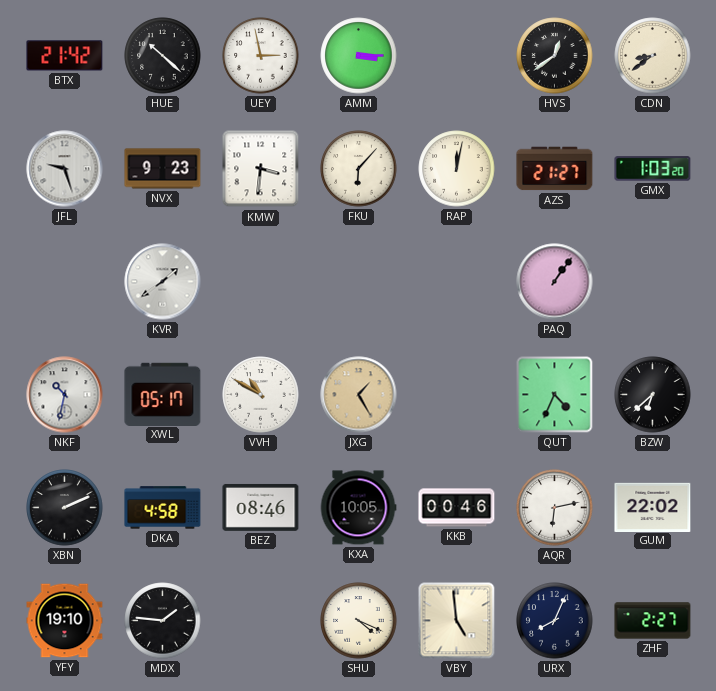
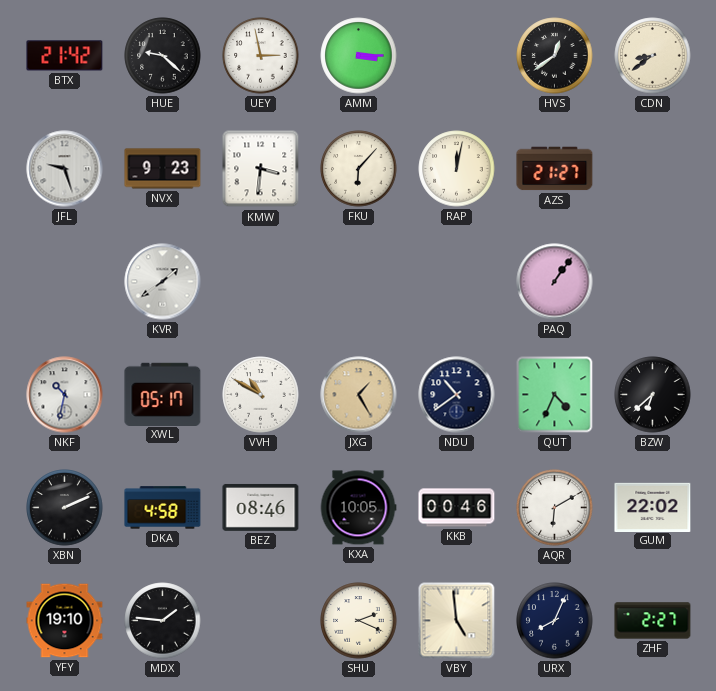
HUE: 10:22 -> 9:22 (163, 56)
GMX: 1:03 -> none (653, 169)
NDU: none -> 10:39 (457, 395)
AQR: 6:13 -> 6:10 (555, 508)
SHU: 4:19 -> 2:19 (359, 621)
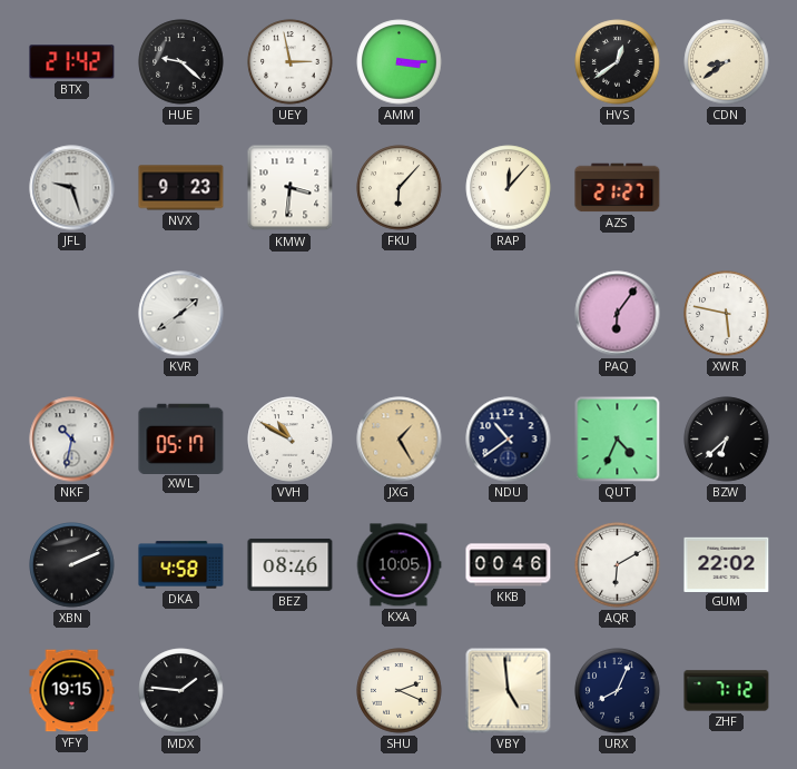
RAP: 12:02 -> 12:07 (509, 188)
PAQ: 1:06 -> 6:06 (618, 314)
XWR: none -> 5:47 (727, 314)
YFY: 19:10 -> 19:15 (72, 691)
ZHF: 2:27 -> 7:12 (727, 691)
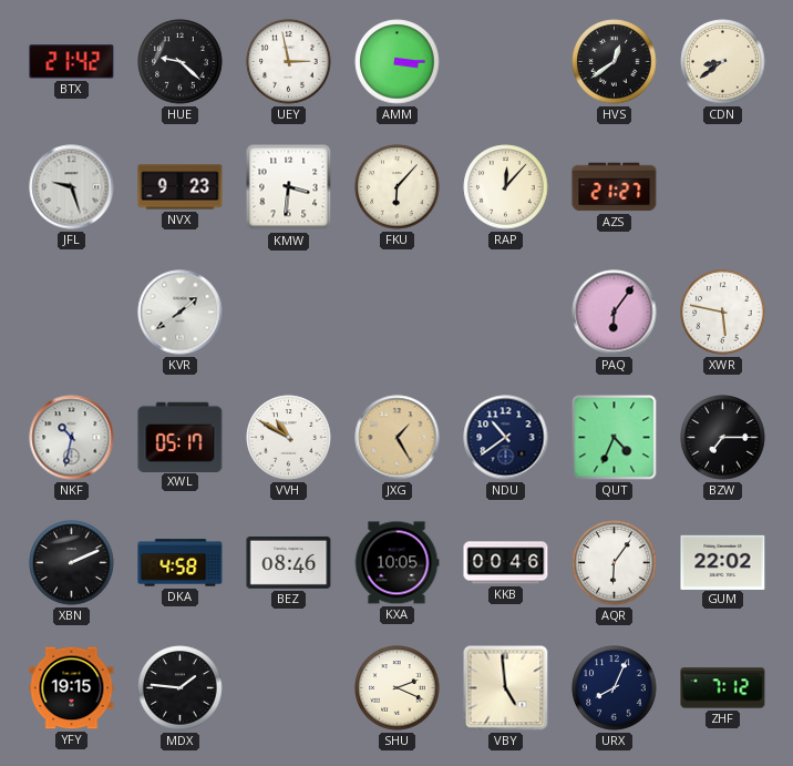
BZW: 6:38 -> 7:15 (723, 438)
AQR: 6:10 -> 6:06 (615, 563)
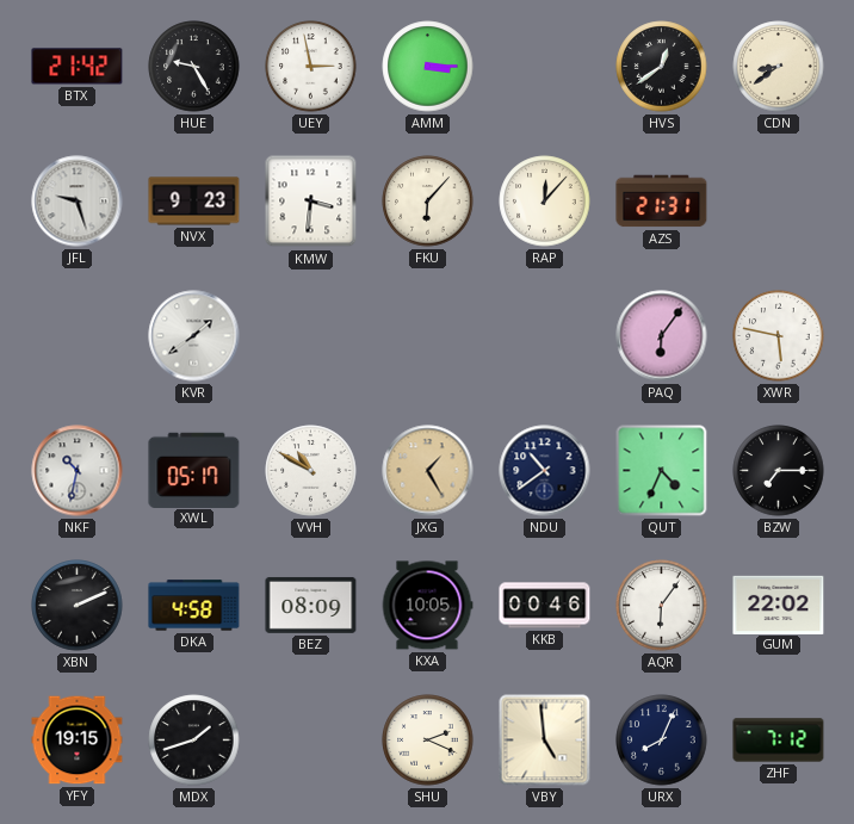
HUE: 9:22 -> 9:25 (194, 67)
AZS: 21:27 -> 21:31 (662, 202)
BEZ: 08:46 -> 08:09 (311, 605)
MDX: 1:46 -> 1:42 (194, 741)
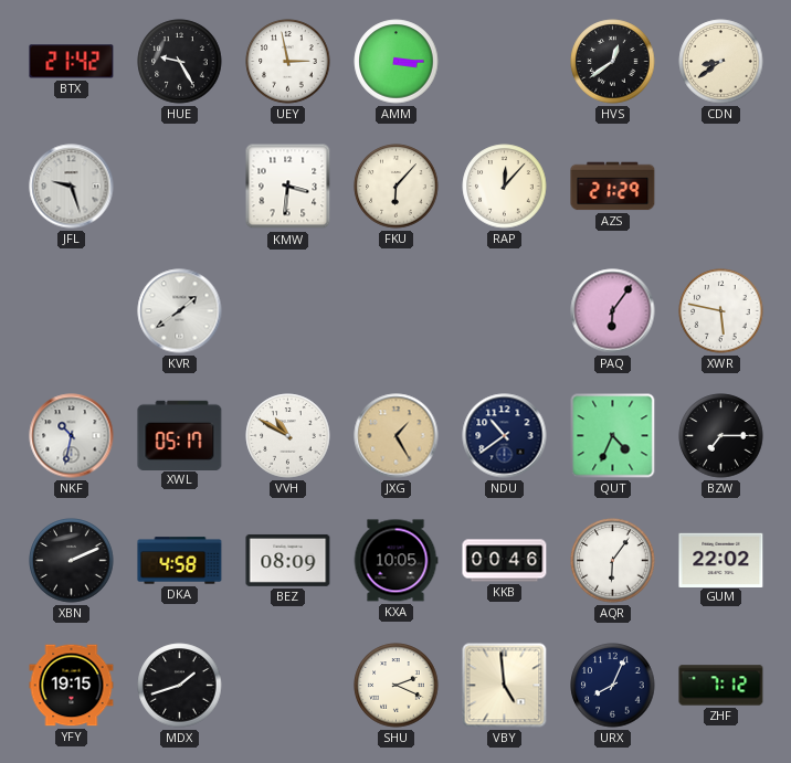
NVX: 9:23 -> none (194, 202)
AZS: 21:31 -> 21:29 (613, 187)
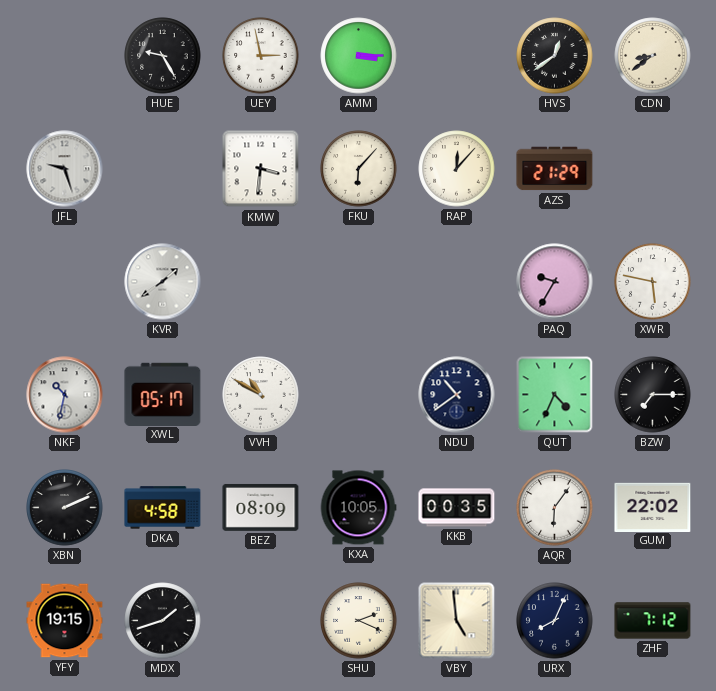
BTX: 21:42 -> none (72, 62)
PAQ: 6:06 -> 9:35 (555, 282)
JXG: 1:25 -> none (397, 436)
KKB: 00:46 -> 00:35 (457, 508)
